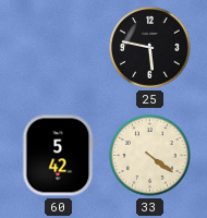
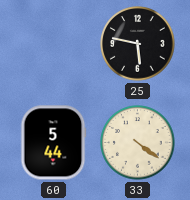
60: 5:42 -> 5:44 (53, 143)
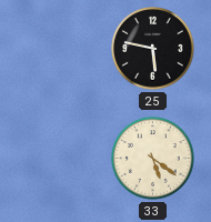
60: 5:44 -> none (53, 143)
33: 4:21 -> 5:21 (153, 159)
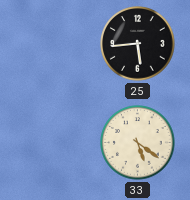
25: 5:47 -> 5:44 (138, 44)
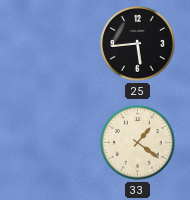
33: 5:21 -> 1:21 (138, 143)
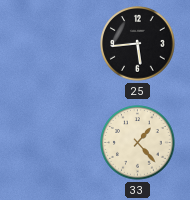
33: 1:21 -> 1:23 (138, 143)
